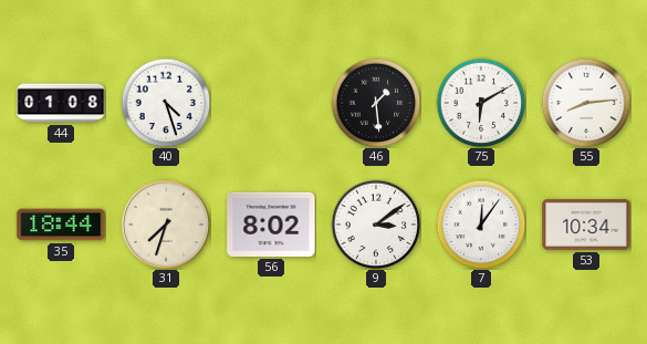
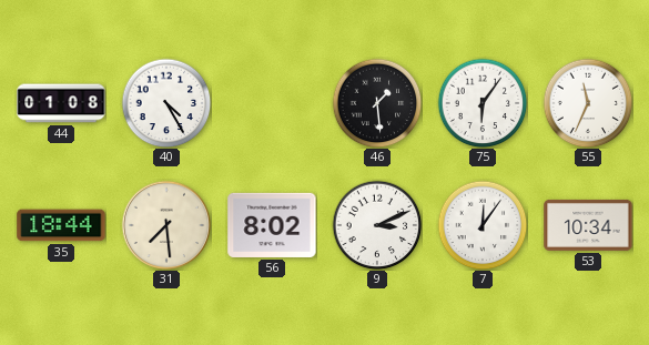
40: 4:27 -> 4:25 (166, 103)
75: 6:10 -> 6:06 (483, 103)
55: 8:14 -> 11:34 (588, 103)
31: 7:33 -> 7:29 (165, 224)
9: 3:09 -> 3:11 (377, 225)
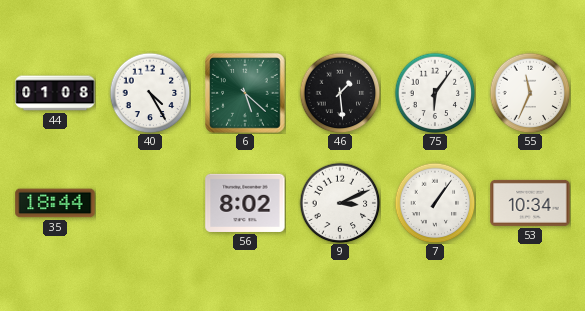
6: none -> 5:22 (245, 93)
31: 7:29 -> none (165, 224)
7: 12:06 -> 1:06 (435, 203)
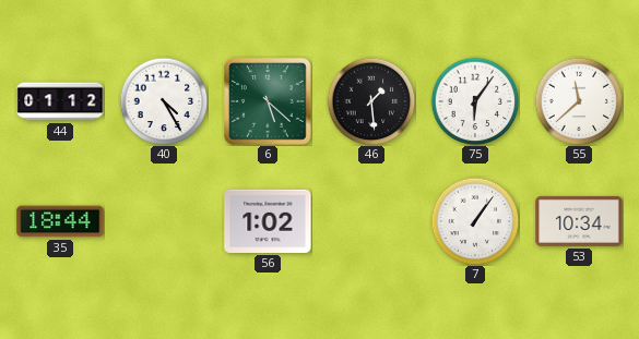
44: 01:08 -> 01:12 (60, 101)
55: 11:34 -> 11:38 (579, 101)
56: 8:02 -> 1:02 (268, 221)
9: 3:11 -> none (340, 203)
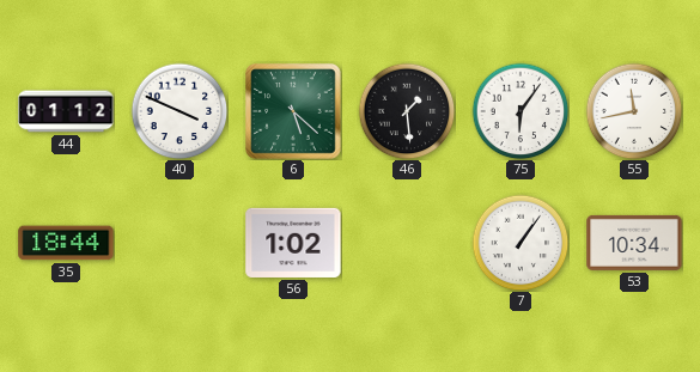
40: 4:25 -> 3:49 (179, 111)
55: 11:38 -> 11:43 (634, 111)
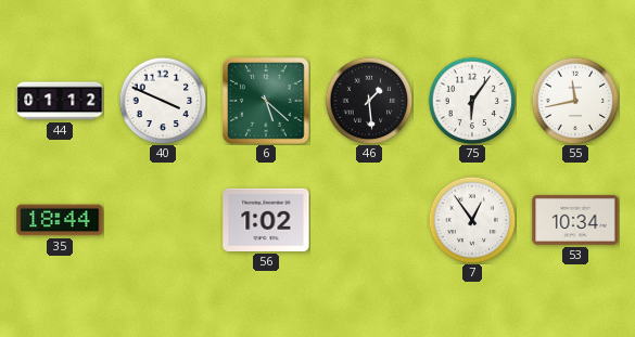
7: 1:06 -> 12:54 (472, 220)
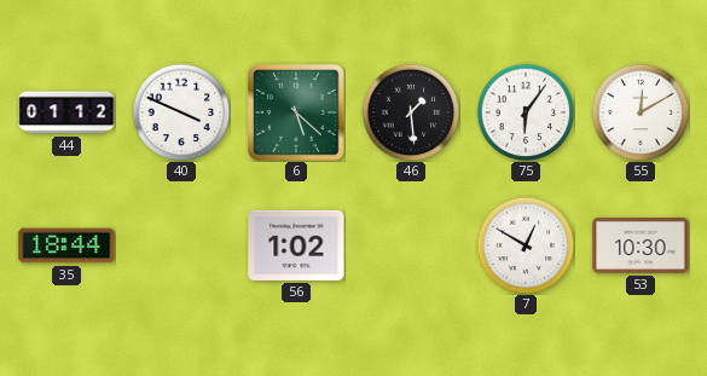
55: 11:43 -> 12:10 (641, 112)
7: 12:54 -> 12:50 (526, 245)
53: 10:34 -> 10:30 (641, 245)
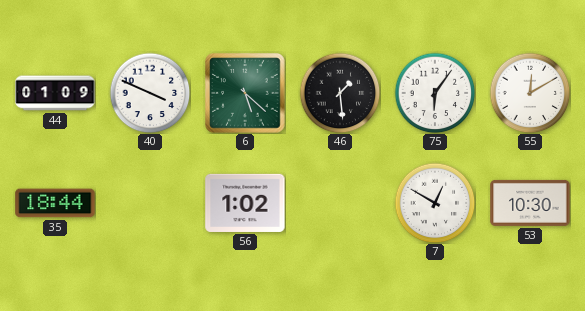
44: 01:12 -> 01:09 (55, 93)
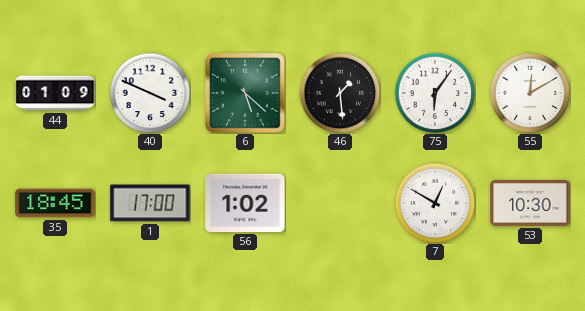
35: 18:44 -> 18:45 (55, 203)
1: none -> 17:00 (150, 203)
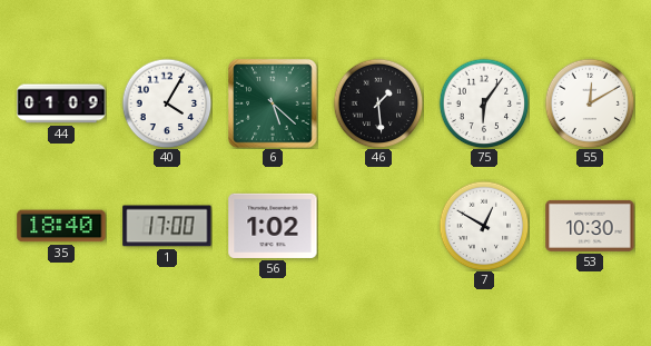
40: 3:49 -> 4:05 (167, 103)
35: 18:45 -> 18:40 (61, 226)
